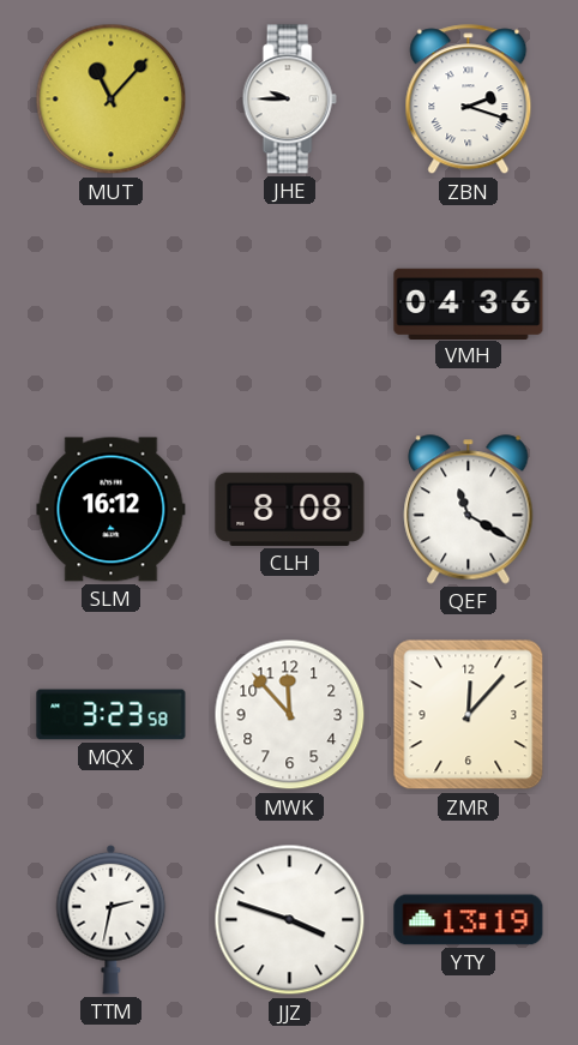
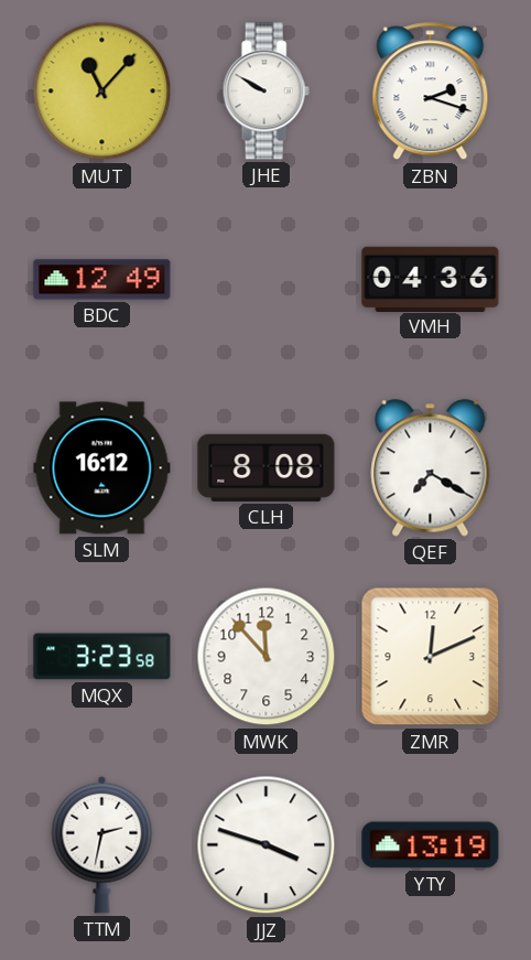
JHE: 9:45 -> 9:50 (265, 91)
BDC: none -> 12:49 (102, 280)
QEF: 11:20 -> 7:20 (431, 468)
ZMR: 12:07 -> 12:11 (431, 657)
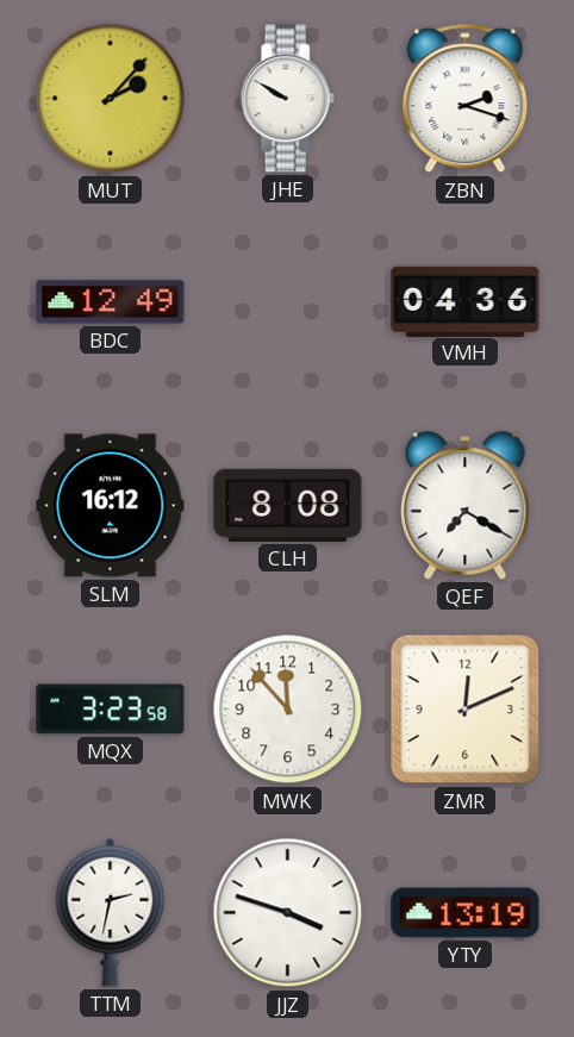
MUT: 11:07 -> 2:07 (111, 99)
